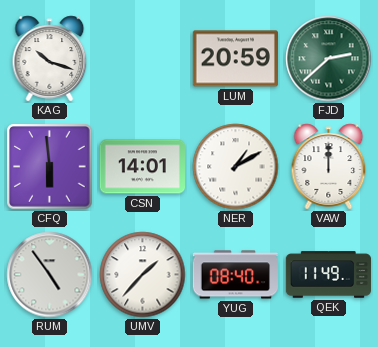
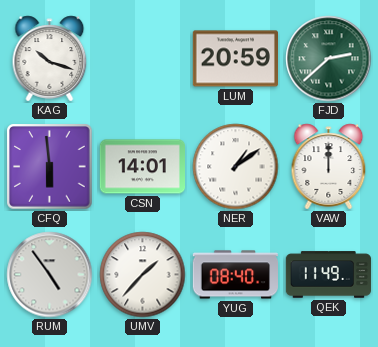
NER: 1:10 -> 1:09 (236, 167)
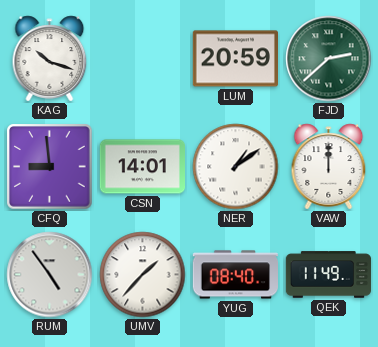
CFQ: 5:59 -> 8:59 (50, 167)
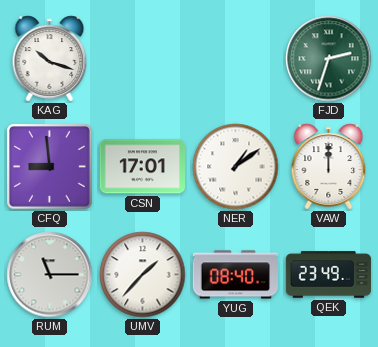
LUM: 20:59 -> none (235, 59)
FJD: 2:38 -> 2:33 (329, 59)
CSN: 14:01 -> 17:01 (142, 167)
RUM: 4:54 -> 11:15 (50, 275)
QEK: 11:49 -> 23:49 (329, 275)
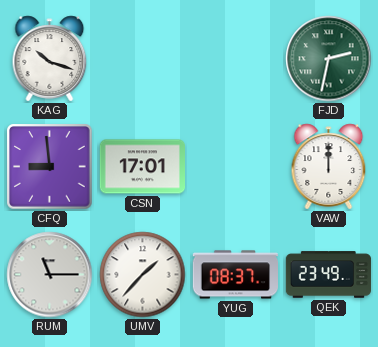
FJD: 2:33 -> 2:32 (329, 59)
NER: 1:09 -> none (236, 167)
YUG: 08:40 -> 08:37 (235, 275)
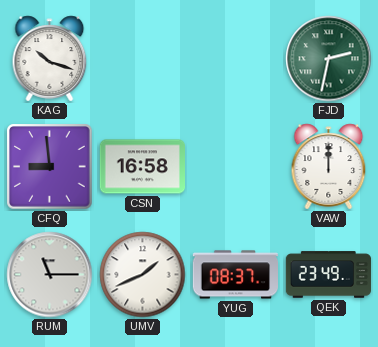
CSN: 17:01 -> 16:58 (142, 167)
UMV: 1:37 -> 1:41 (143, 275)
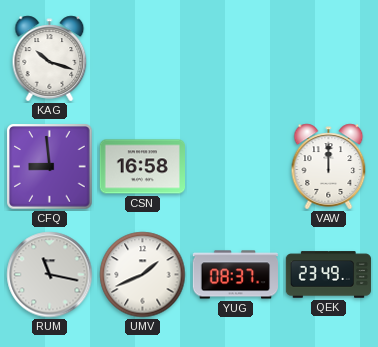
FJD: 2:32 -> none (329, 59)
RUM: 11:15 -> 11:17 (50, 275)
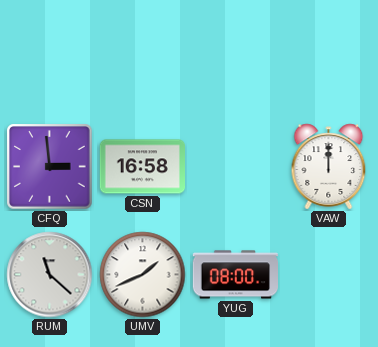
KAG: 10:18 -> none (50, 59)
CFQ: 8:59 -> 2:59 (50, 167)
RUM: 11:17 -> 11:22 (50, 275)
YUG: 08:37 -> 08:00 (235, 275)
QEK: 23:49 -> none (329, 275)
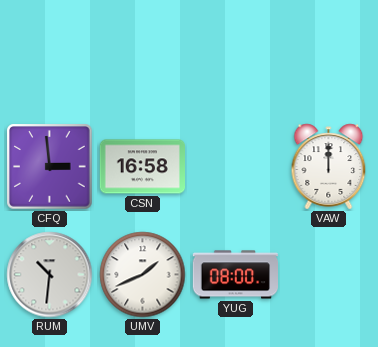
RUM: 11:22 -> 10:31 (50, 275)
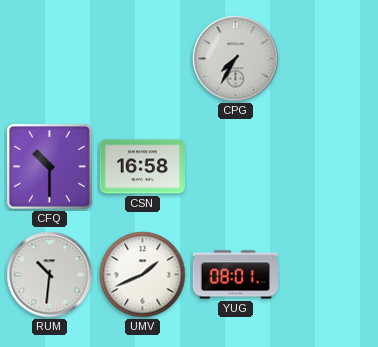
CPG: none -> 7:35 (236, 59)
CFQ: 2:59 -> 10:30 (50, 167)
VAW: 12:00 -> none (329, 167)
YUG: 08:00 -> 08:01 (235, 275)
